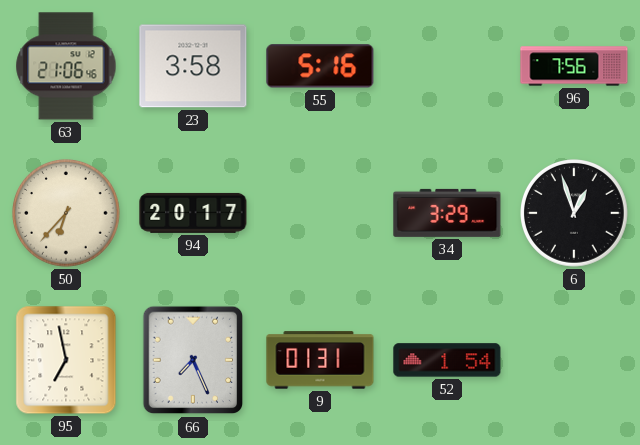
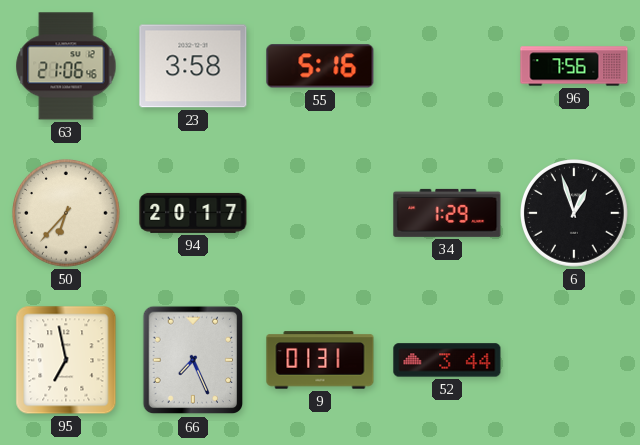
34: 3:29 -> 1:29 (447, 213)
52: 1:54 -> 3:44 (447, 360)
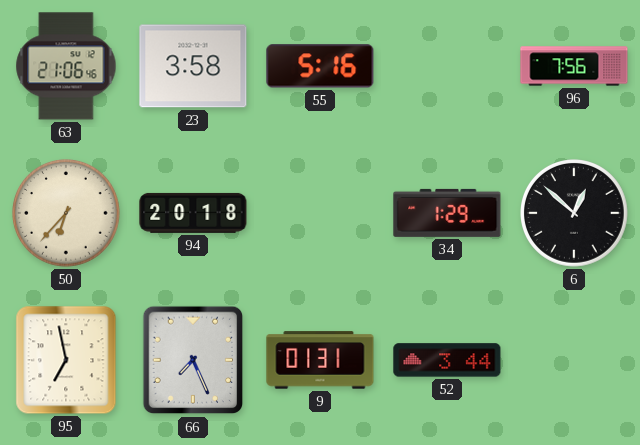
94: 20:17 -> 20:18 (193, 213)
6: 12:57 -> 12:52 (575, 214)
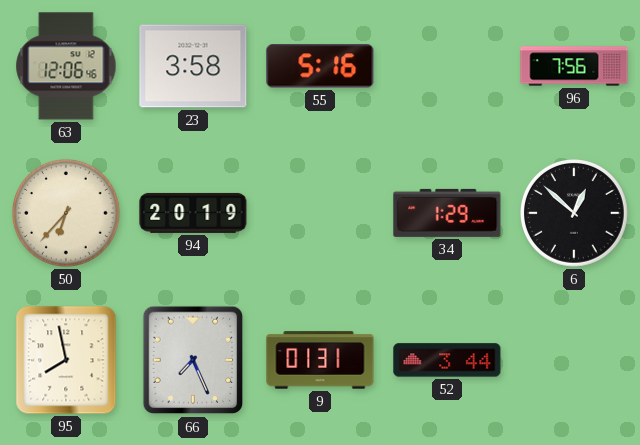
63: 21:06 -> 12:06 (66, 66)
94: 20:18 -> 20:19 (193, 213)
95: 6:58 -> 7:58 (66, 360)
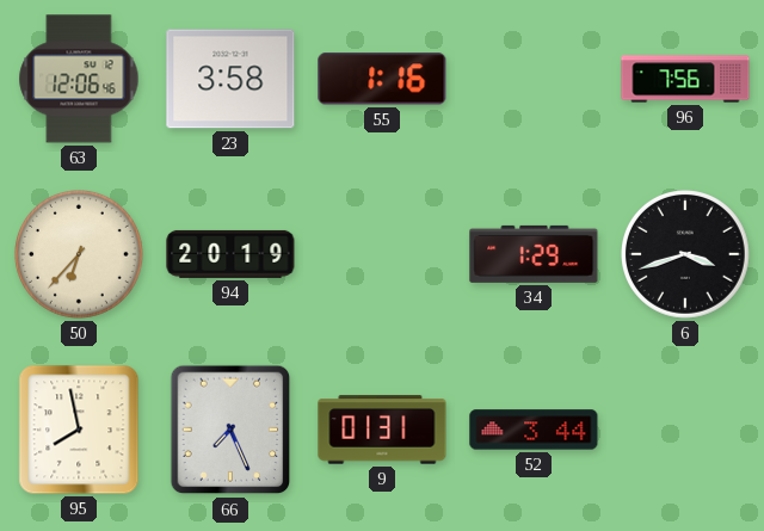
55: 5:16 -> 1:16 (382, 79)
6: 12:52 -> 3:42 (686, 255)
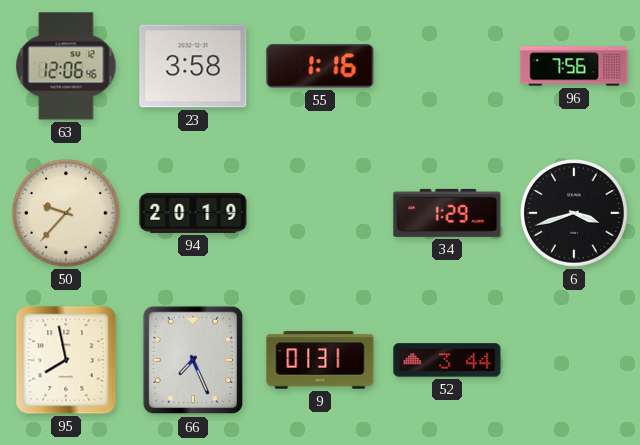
50: 6:37 -> 9:37 (67, 214)
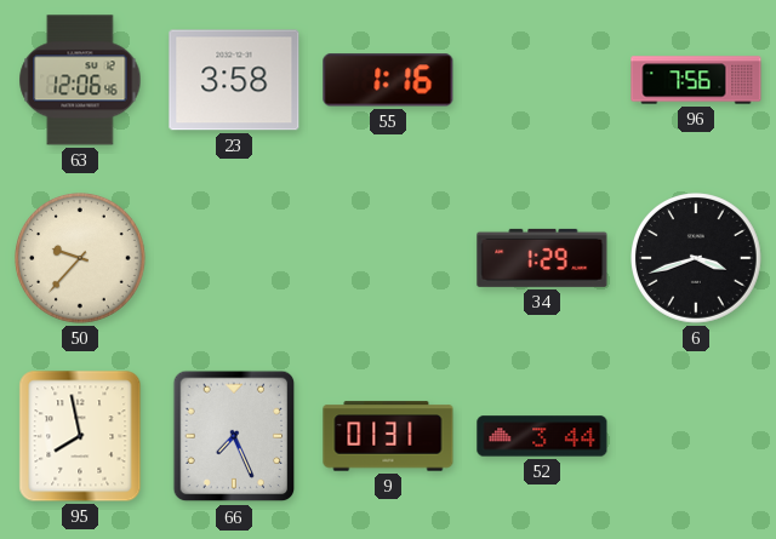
94: 20:19 -> none (193, 213)
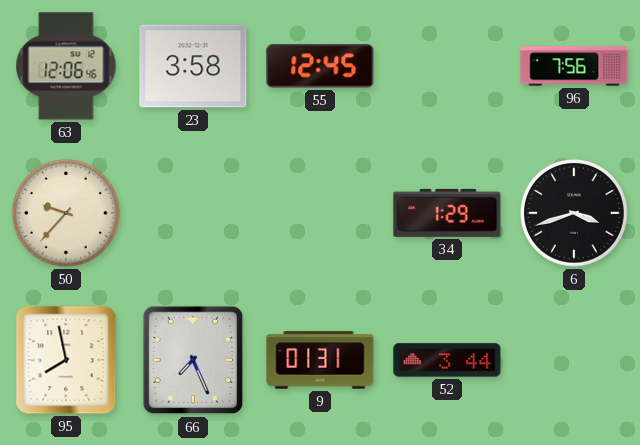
55: 1:16 -> 12:45 (320, 66)
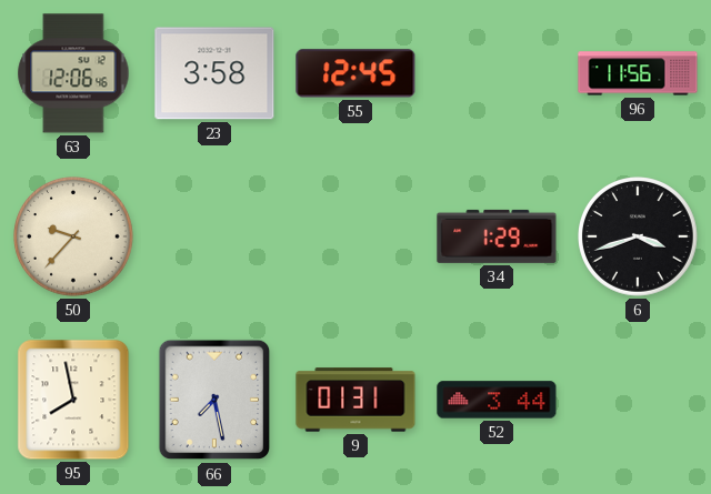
96: 7:56 -> 11:56 (638, 73)
66: 7:26 -> 7:28 (214, 400)
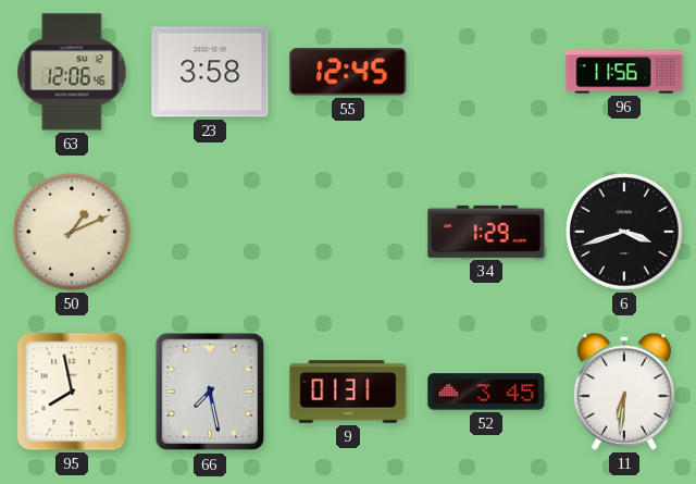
50: 9:37 -> 1:11 (73, 233)
52: 3:44 -> 3:45 (486, 392)
11: none -> 6:31 (624, 392)
